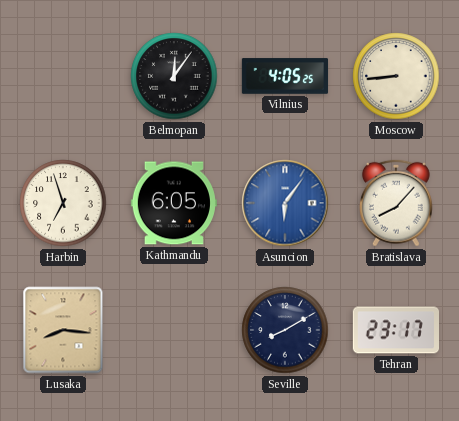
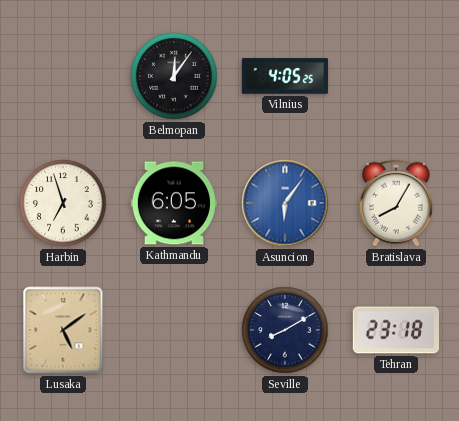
Moscow: 8:44 -> none (396, 76)
Bratislava: 8:07 -> 8:05 (396, 203)
Lusaka: 8:16 -> 5:09 (63, 330)
Tehran: 23:17 -> 23:18 (395, 330)
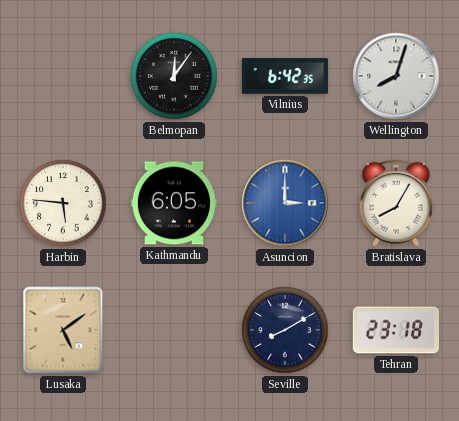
Vilnius: 4:05 -> 6:42 (285, 76)
Wellington: none -> 8:03 (396, 76)
Harbin: 6:57 -> 5:46 (63, 203)
Asuncion: 6:06 -> 3:00 (285, 203)
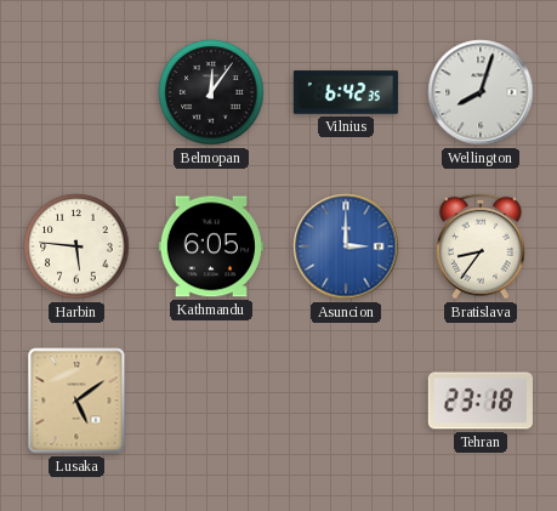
Bratislava: 8:05 -> 8:36 (481, 246)
Seville: 8:10 -> none (285, 330)
